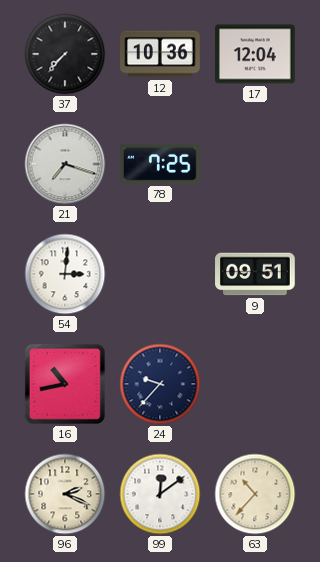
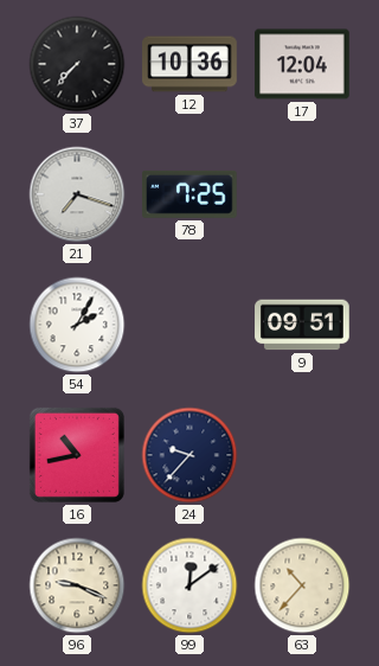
54: 3:01 -> 2:05 (77, 325)
96: 2:19 -> 9:19 (77, 585)
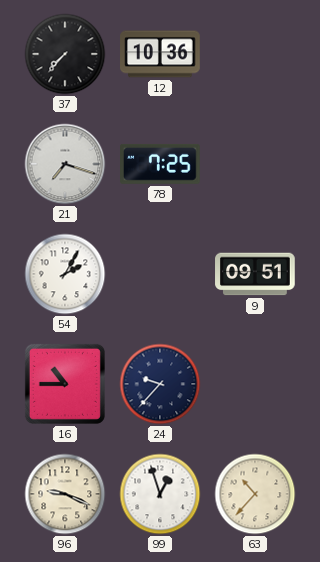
17: 12:04 -> none (302, 64)
16: 10:43 -> 10:45 (65, 384)
99: 12:09 -> 12:57 (160, 494)
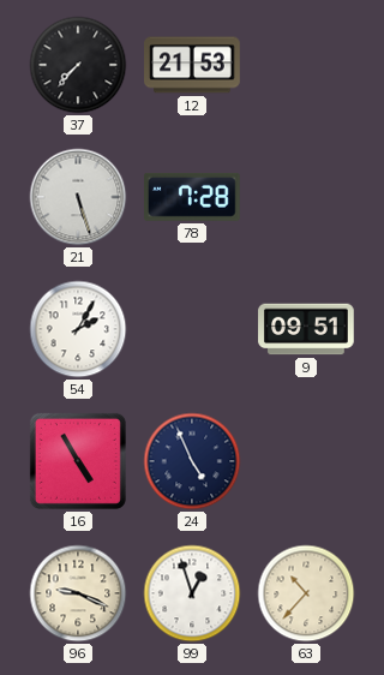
12: 10:36 -> 21:53 (192, 65)
21: 7:18 -> 5:27 (78, 197)
78: 7:25 -> 7:28 (193, 197)
16: 10:45 -> 4:55 (78, 461)
24: 9:37 -> 4:56 (192, 461)
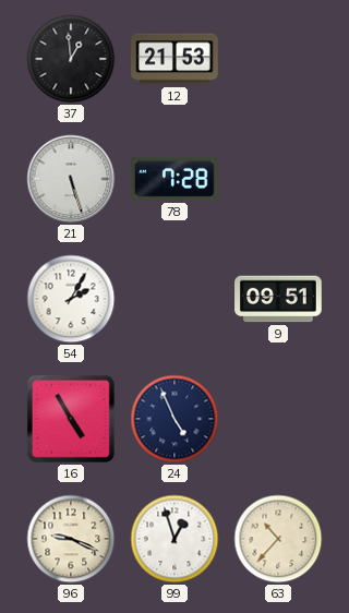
37: 7:37 -> 12:59 (71, 59)
